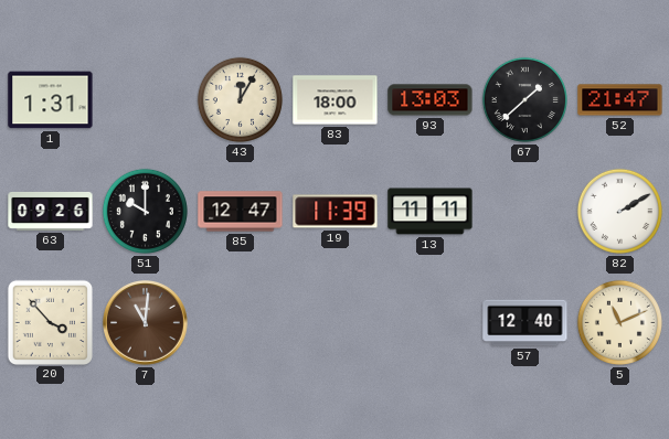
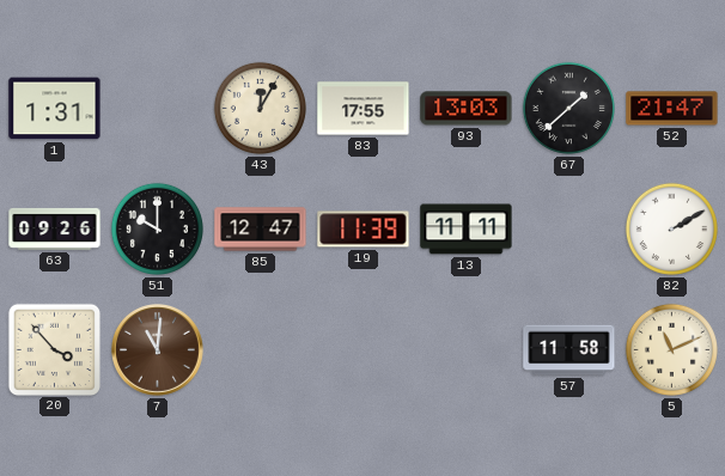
83: 18:00 -> 17:55 (364, 109)
57: 12:40 -> 11:58 (569, 350)
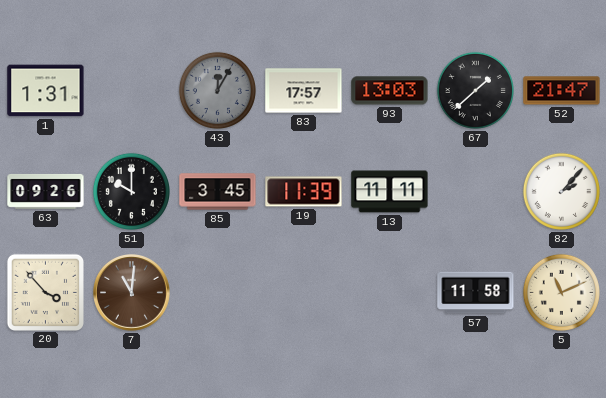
43 dial: cream -> grey (217, 90)
83: 17:55 -> 17:57 (304, 91)
85: 12:47 -> 3:45 (218, 192)
82: 2:10 -> 2:07 (561, 191)
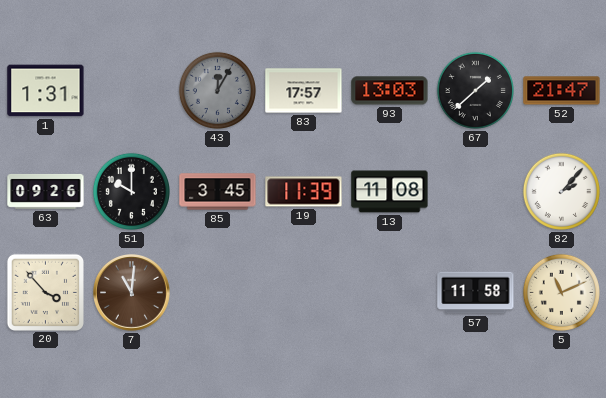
13: 11:11 -> 11:08 (390, 192)
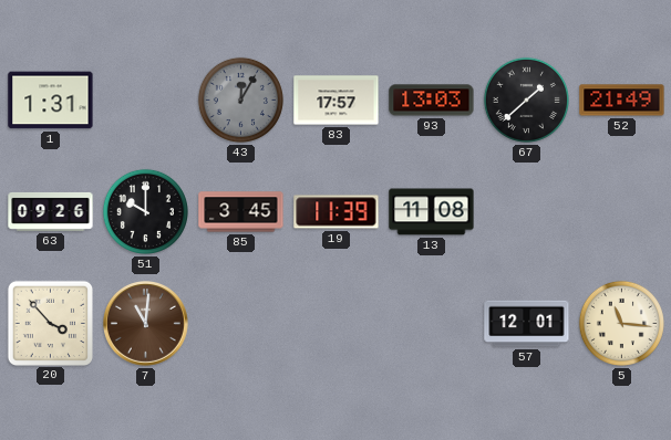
52: 21:47 -> 21:49 (622, 101)
82: 2:07 -> none (561, 191)
57: 11:58 -> 12:01 (527, 324)
5: 11:11 -> 11:16 (621, 323)
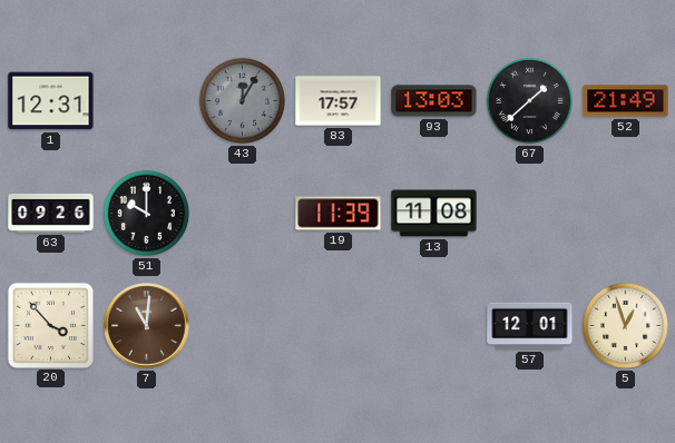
1: 1:31 -> 12:31 (51, 101)
85: 3:45 -> none (241, 212)
5: 11:16 -> 12:57 (625, 325)
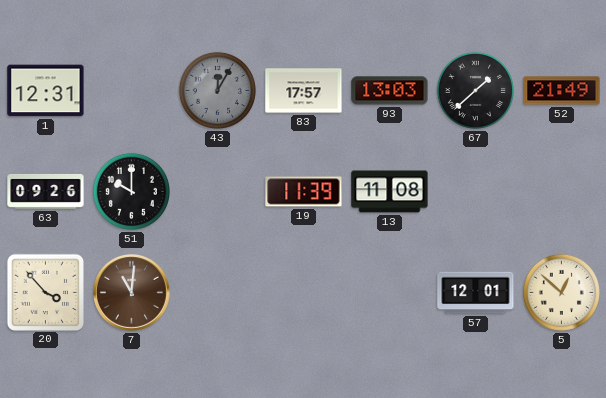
5: 12:57 -> 12:52 (561, 292)
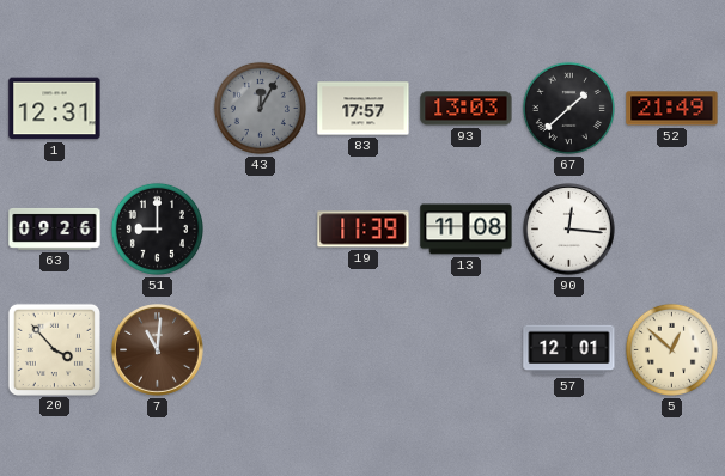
51: 10:00 -> 9:00 (157, 228)
90: none -> 12:16 (569, 230)
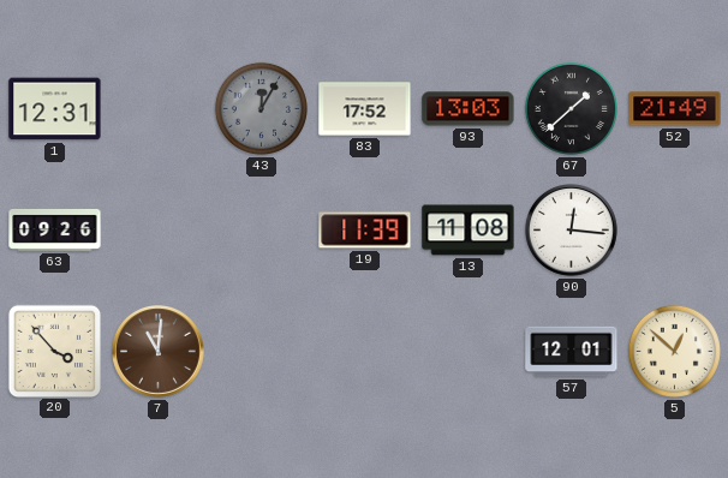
83: 17:57 -> 17:52 (365, 109)
51: 9:00 -> none (157, 228)
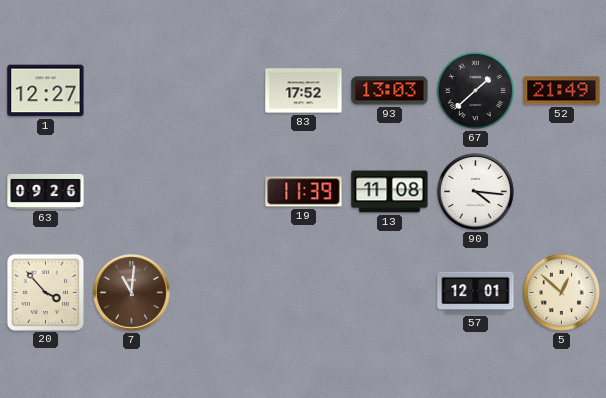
1: 12:31 -> 12:27 (46, 91)
43: 12:05 -> none (261, 108)
90: 12:16 -> 4:16 (476, 192)
